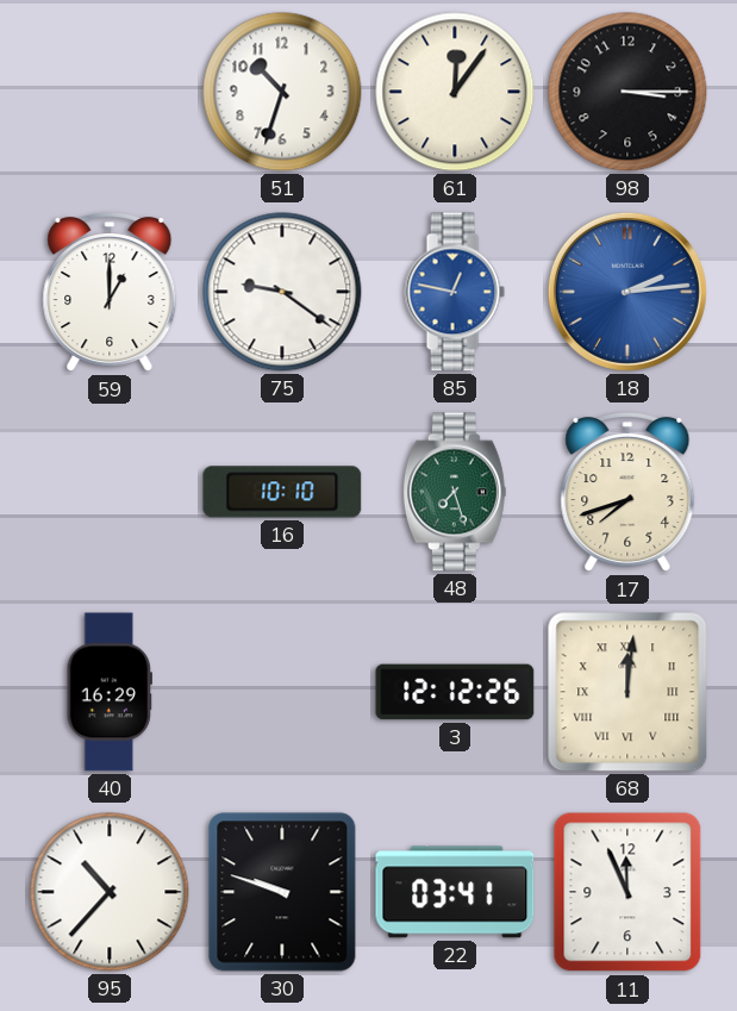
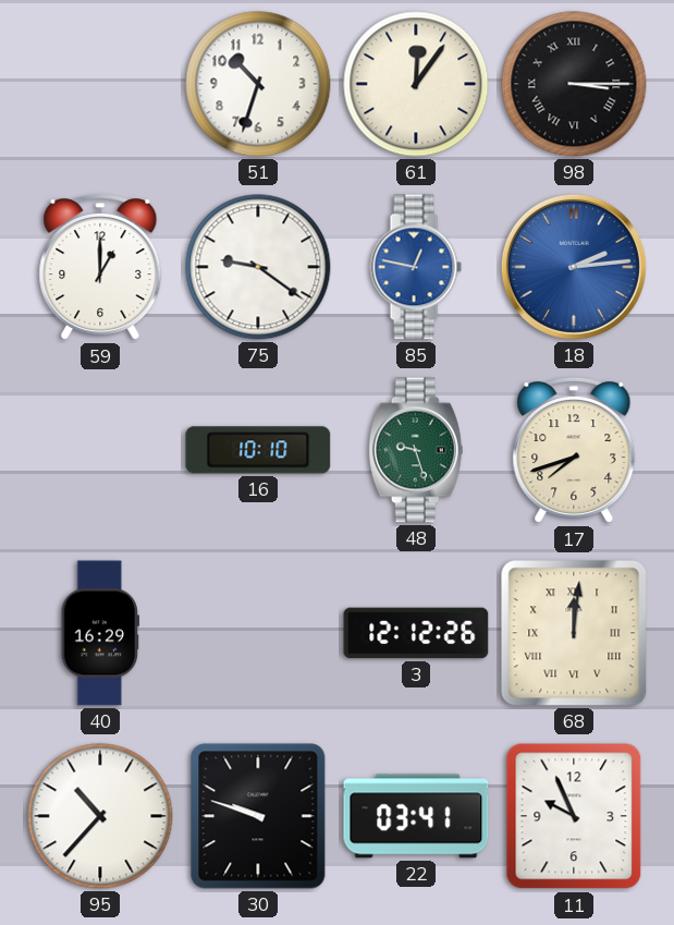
98 numerals: Arabic -> Roman (574, 84)
48: 7:27 -> 9:27 (416, 450)
11: 11:56 -> 9:56 (574, 816)
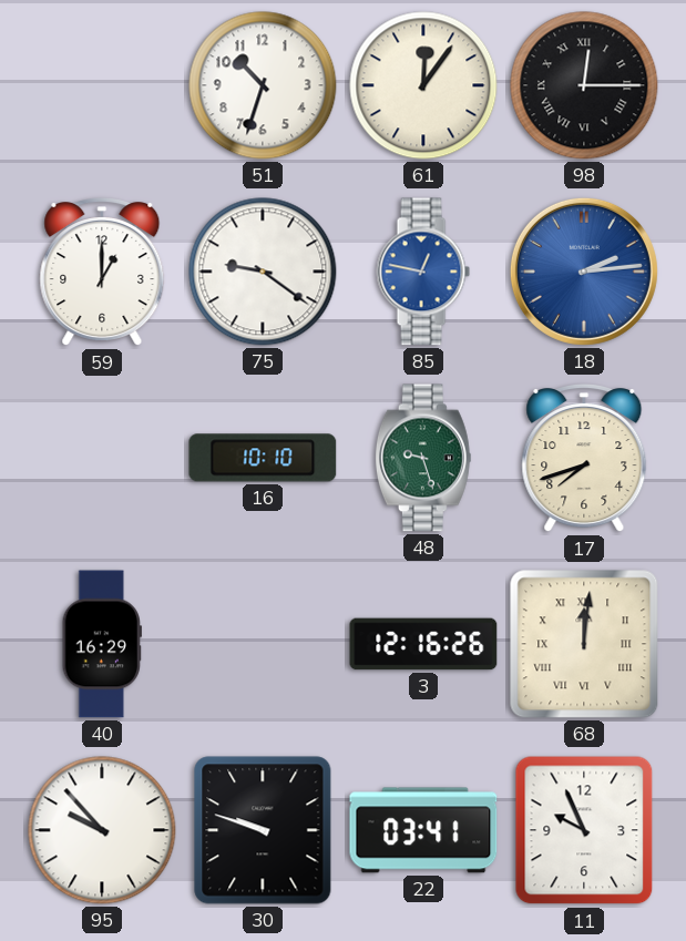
98: 3:15 -> 12:15 (584, 85)
3: 12:12 -> 12:16 (423, 644)
95: 10:37 -> 9:53 (102, 830)
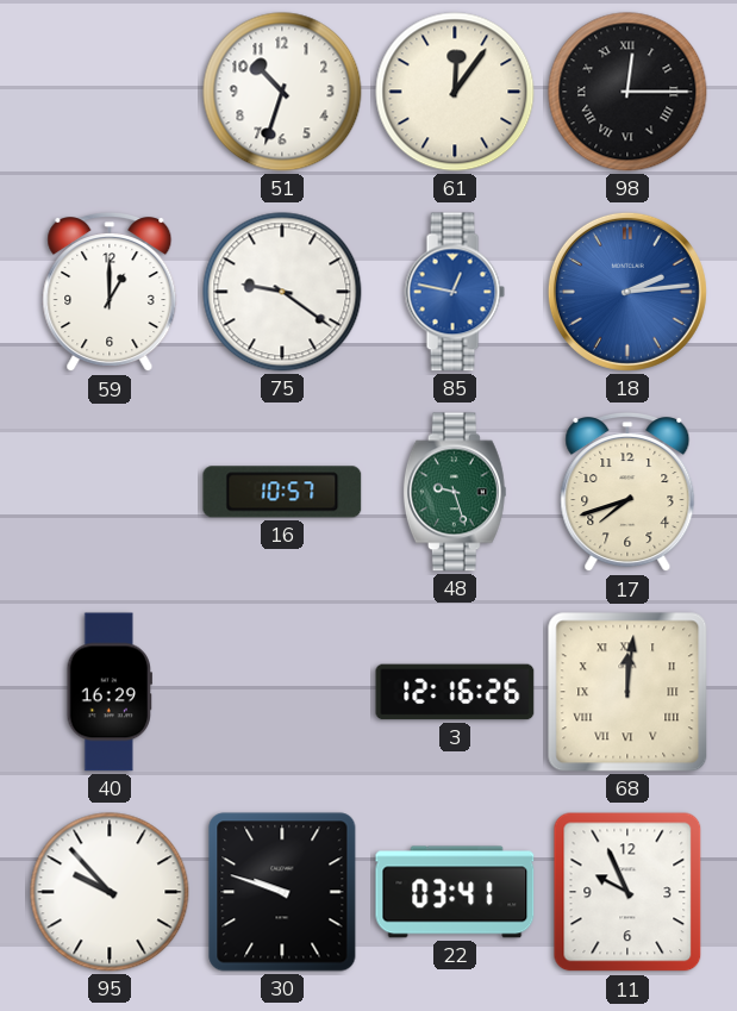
16: 10:10 -> 10:57 (282, 492)
